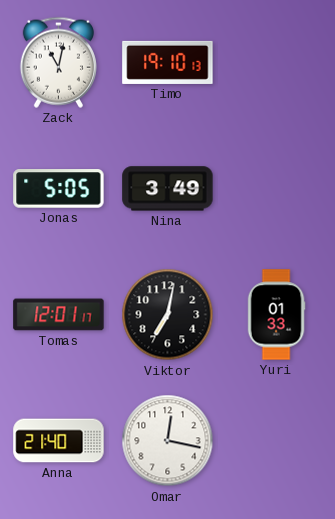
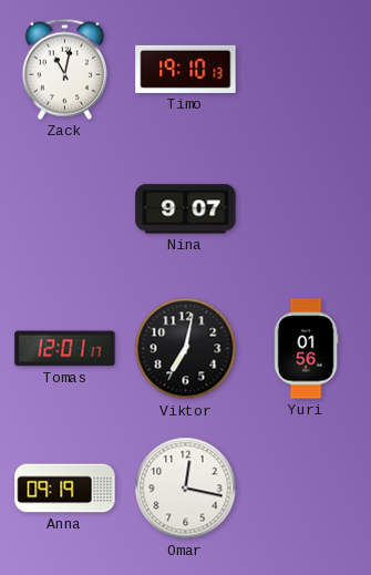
Jonas: 5:05 -> none (59, 189)
Nina: 3:49 -> 9:07 (186, 209)
Yuri: 01:33 -> 01:56 (306, 349)
Anna: 21:40 -> 09:19 (65, 489)
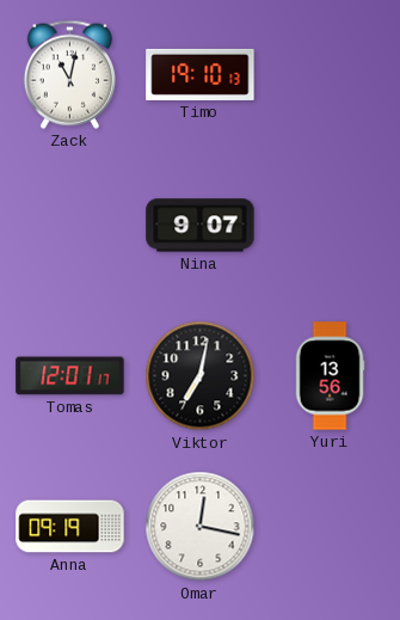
Yuri: 01:56 -> 13:56 (330, 376)
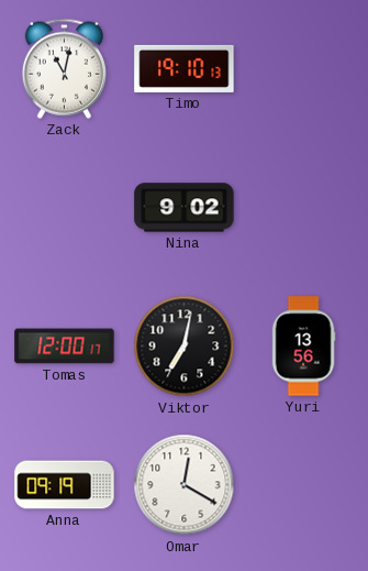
Nina: 9:07 -> 9:02 (185, 208)
Tomas: 12:01 -> 12:00 (65, 347)
Omar: 12:17 -> 12:20 (185, 485)
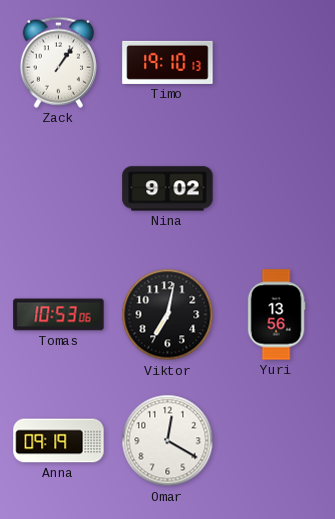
Zack: 11:02 -> 1:06 (58, 62)
Tomas: 12:00 -> 10:53 (59, 315)
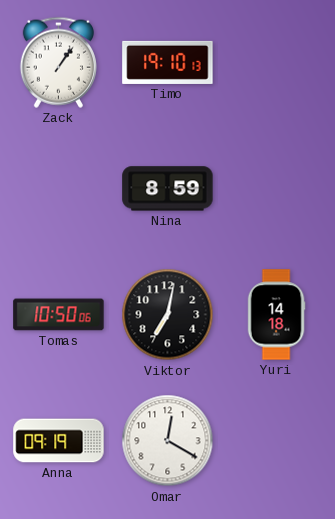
Nina: 9:02 -> 8:59 (168, 189)
Tomas: 10:53 -> 10:50 (59, 315)
Yuri: 13:56 -> 14:18 (276, 315)
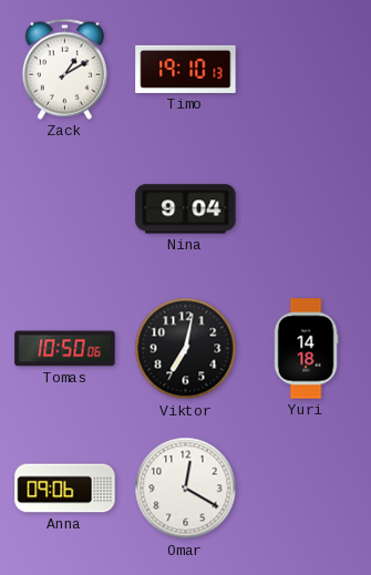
Zack: 1:06 -> 1:10 (64, 69)
Nina: 8:59 -> 9:04 (186, 209)
Anna: 09:19 -> 09:06 (65, 489)
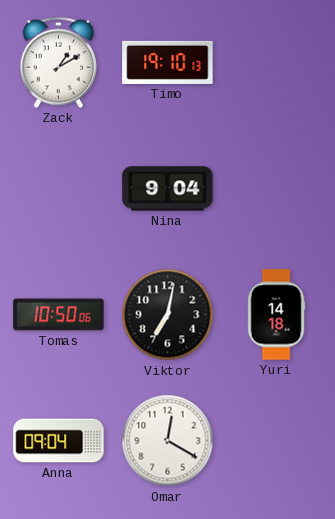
Anna: 09:06 -> 09:04 (59, 441)
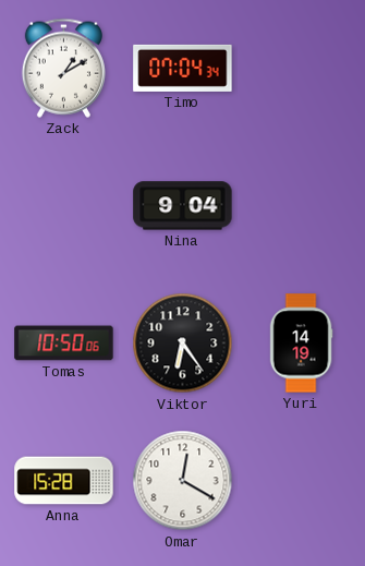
Timo: 19:10 -> 07:04 (183, 68)
Viktor: 7:02 -> 6:24 (183, 344)
Yuri: 14:18 -> 14:19 (301, 344)
Anna: 09:04 -> 15:28 (64, 481)
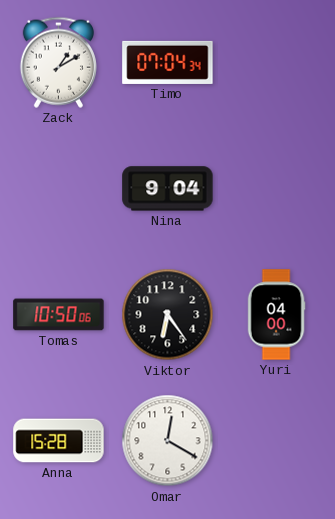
Yuri: 14:19 -> 04:00 (276, 315)
